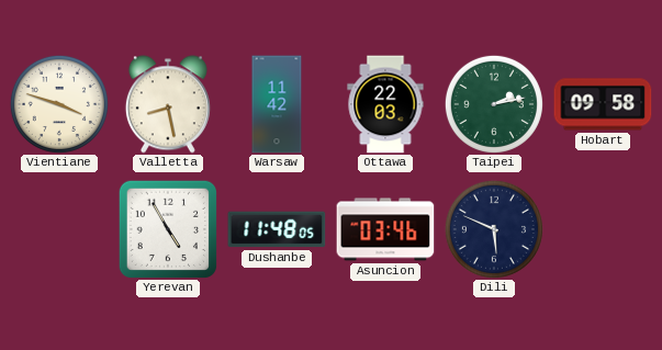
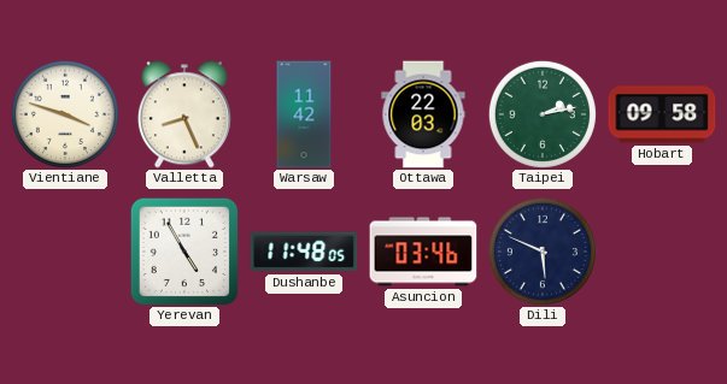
Valletta: 8:28 -> 8:26 (184, 114)
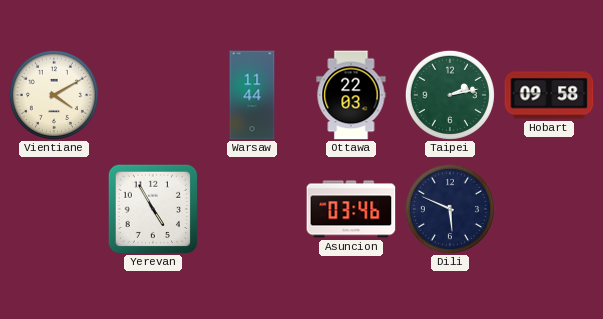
Vientiane: 3:48 -> 4:10 (54, 95)
Valletta: 8:26 -> none (184, 114)
Warsaw: 11:42 -> 11:44 (252, 95)
Dushanbe: 11:48 -> none (304, 252)
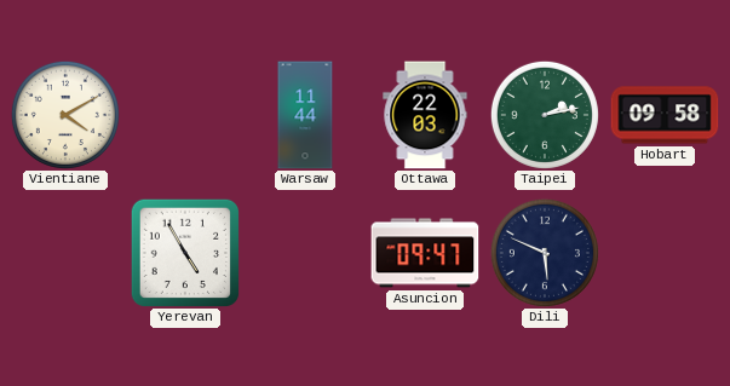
Asuncion: 03:46 -> 09:47 (425, 253)
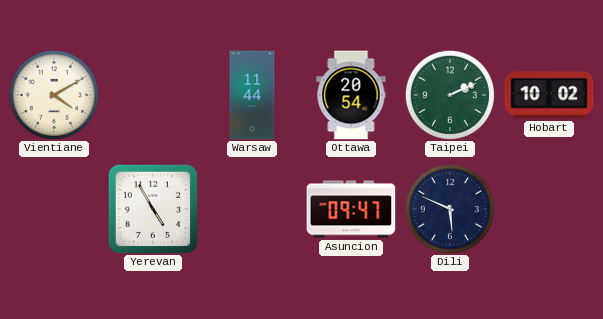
Ottawa: 22:03 -> 20:54 (351, 95)
Taipei: 2:13 -> 2:11 (450, 95)
Hobart: 09:58 -> 10:02 (549, 95)
